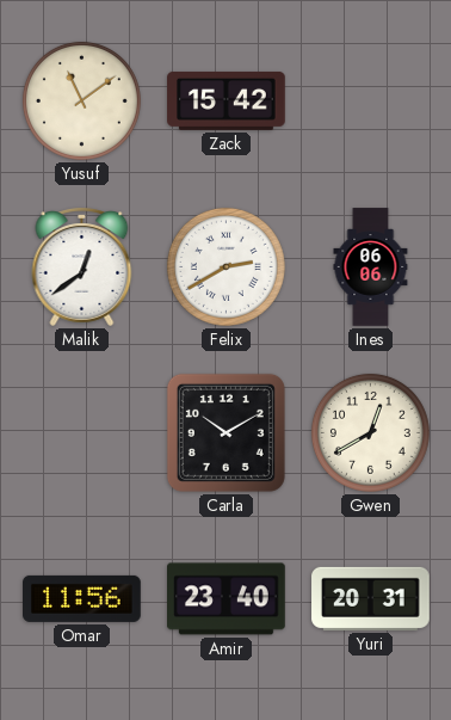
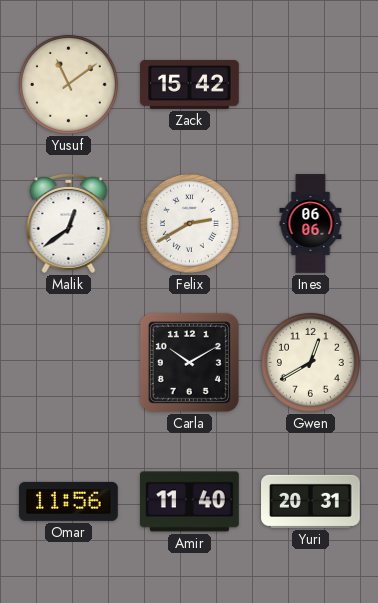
Amir: 23:40 -> 11:40 (190, 502)
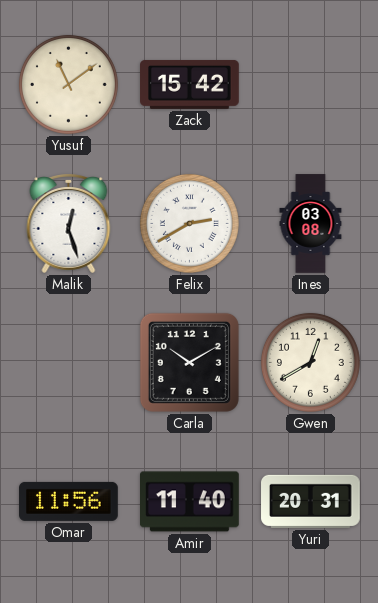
Malik: 12:39 -> 12:27 (69, 224)
Ines: 06:06 -> 03:08 (311, 224)
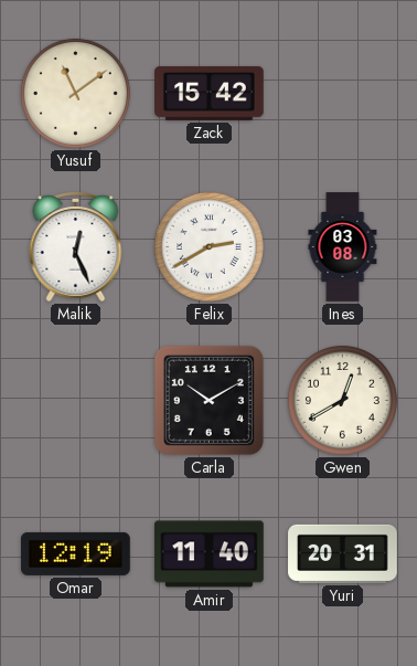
Malik: 12:27 -> 12:26 (76, 247)
Omar: 11:56 -> 12:19 (76, 553)
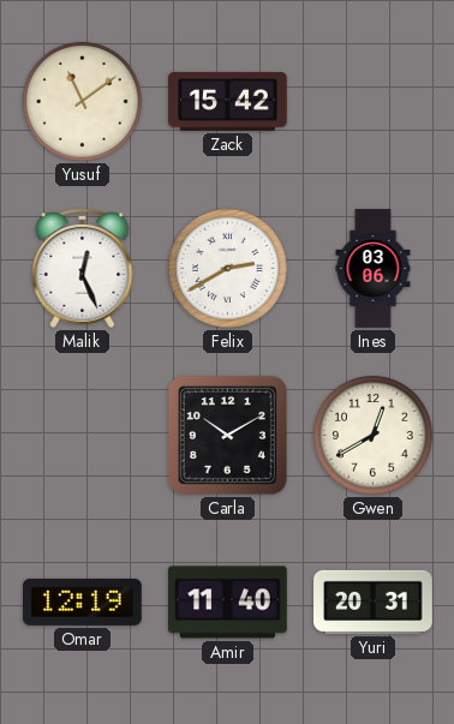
Ines: 03:08 -> 03:06 (374, 269)
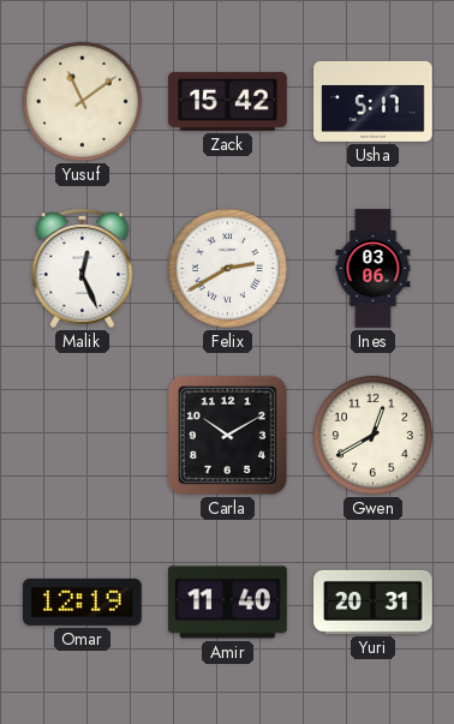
Usha: none -> 5:17 (374, 101)
